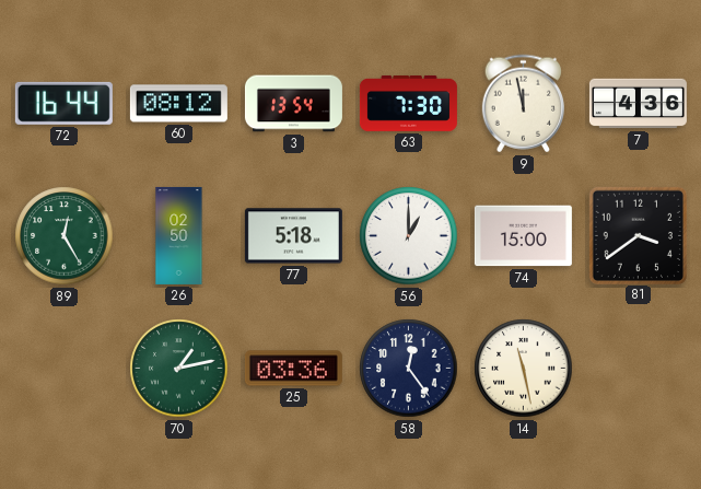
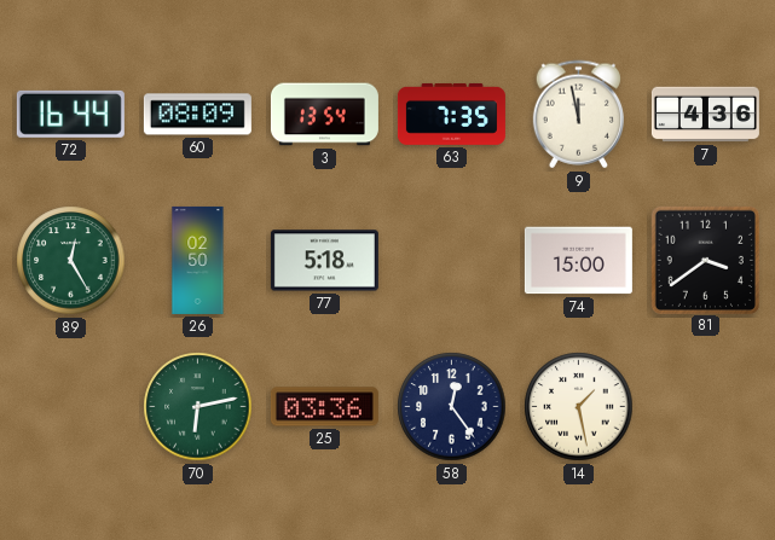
60: 08:12 -> 08:09 (197, 115)
63: 7:30 -> 7:35 (451, 114)
56: 1:00 -> none (409, 236)
70: 1:13 -> 6:13 (198, 407)
14: 11:28 -> 1:28 (579, 407)
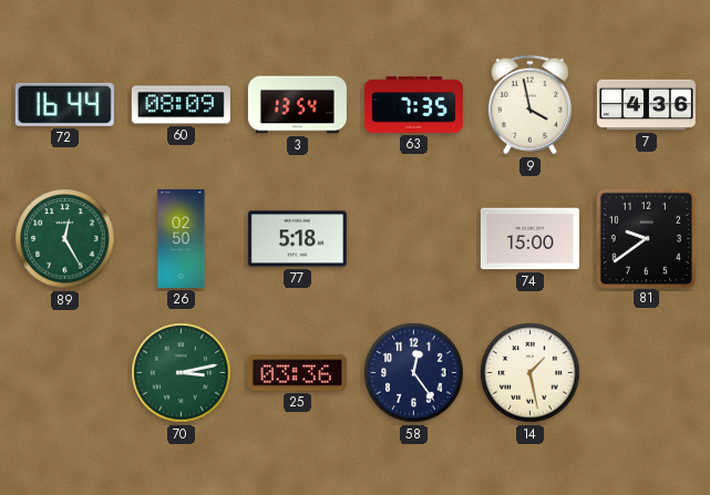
9: 11:58 -> 3:58 (529, 105)
81: 3:39 -> 9:39 (646, 238)
70: 6:13 -> 3:13 (182, 373)
